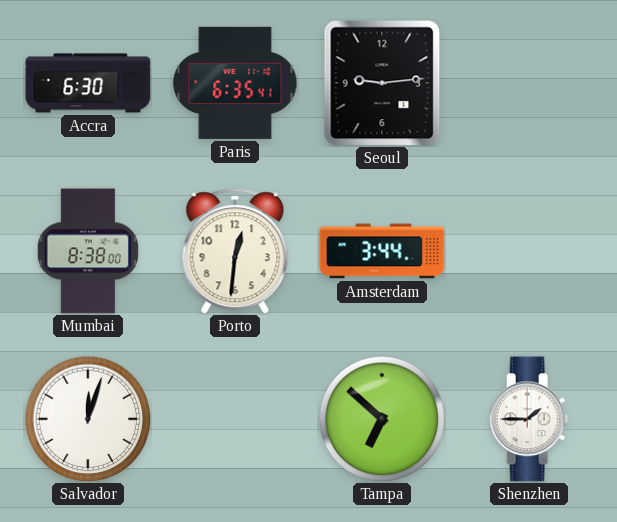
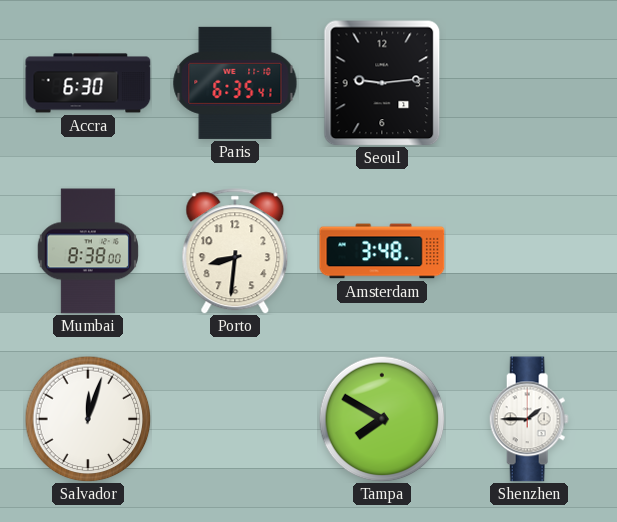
Porto: 12:31 -> 8:31 (235, 251)
Amsterdam: 3:44 -> 3:48 (382, 251)
Tampa: 6:52 -> 7:50 (382, 419)
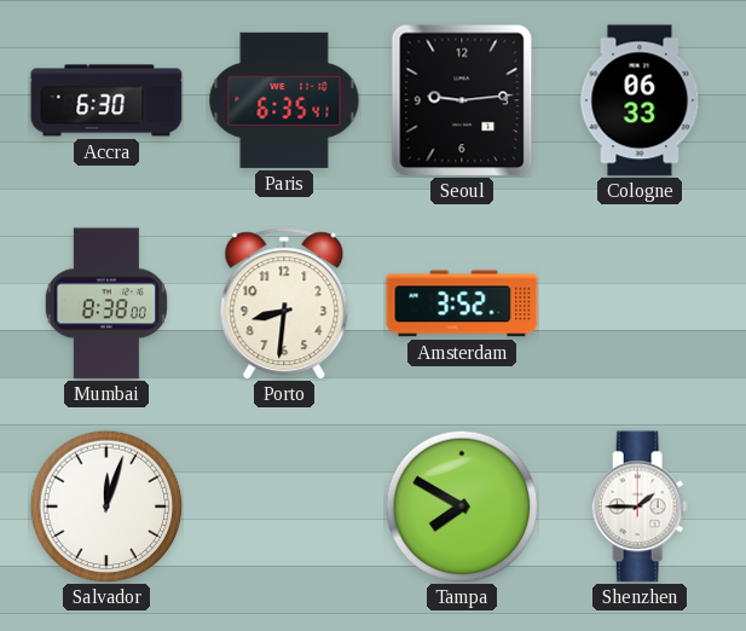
Cologne: none -> 06:33 (640, 100)
Amsterdam: 3:48 -> 3:52 (462, 303)
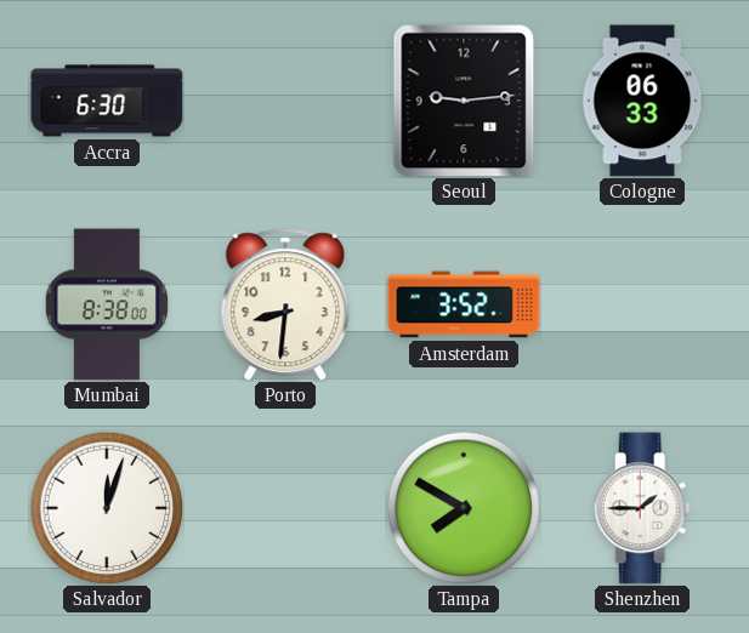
Paris: 6:35 -> none (284, 100)
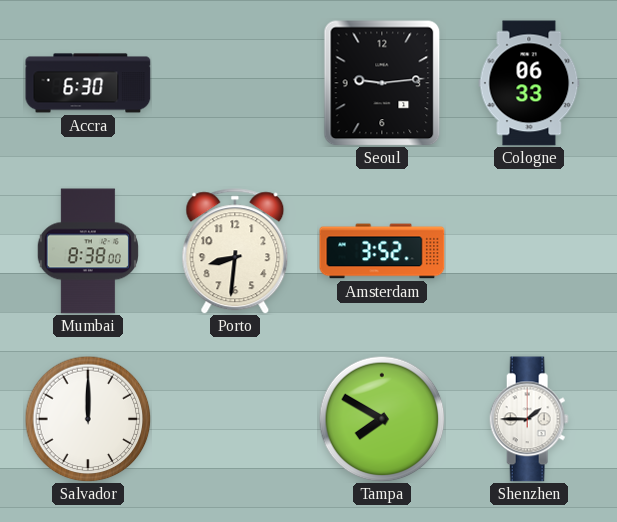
Salvador: 12:03 -> 12:00 (88, 419)
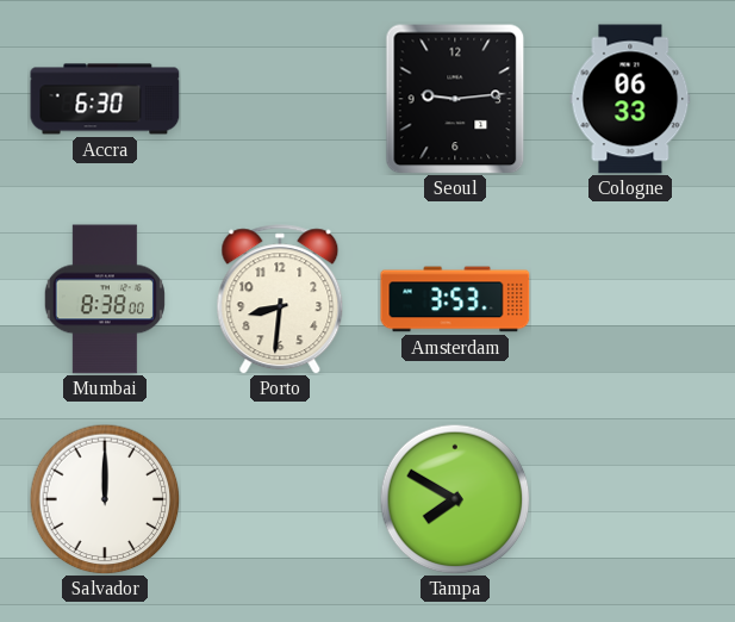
Amsterdam: 3:52 -> 3:53 (455, 299)
Shenzhen: 1:45 -> none (529, 419)
